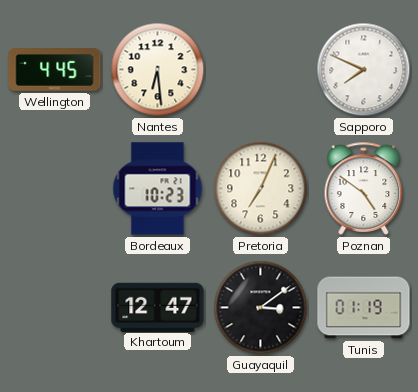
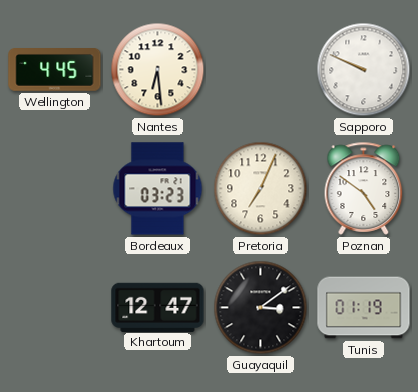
Sapporo: 7:49 -> 9:49 (364, 70)
Bordeaux: 10:23 -> 03:23 (158, 189)
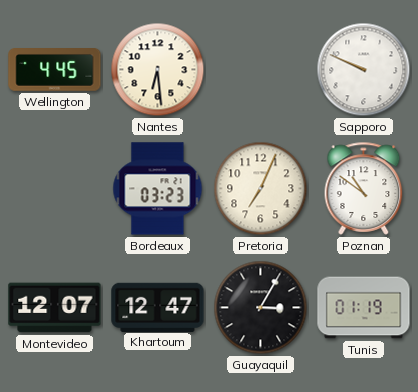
Poznan: 4:51 -> 10:51 (364, 188)
Montevideo: none -> 12:07 (55, 308)
Guayaquil: 3:09 -> 3:05 (261, 308)
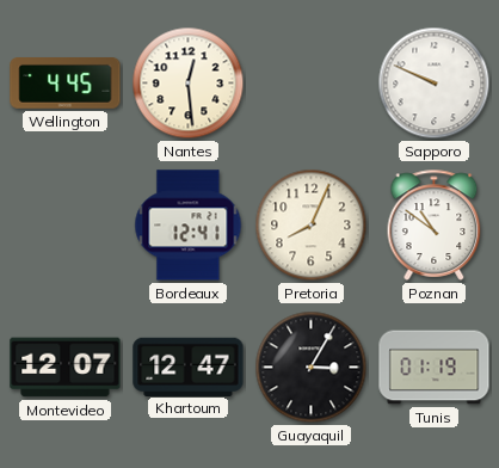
Nantes: 6:29 -> 12:29 (189, 84)
Bordeaux: 03:23 -> 12:41 (189, 226)
Pretoria: 7:04 -> 8:04 (312, 226)
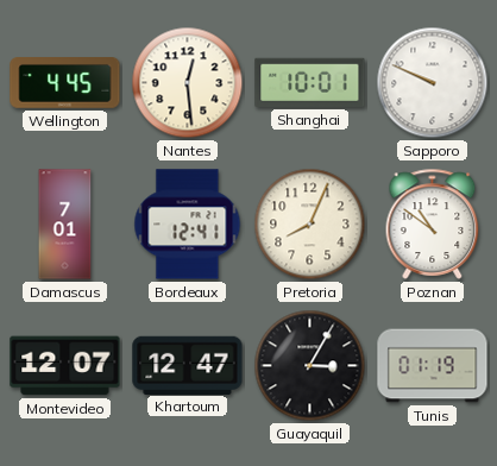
Shanghai: none -> 10:01 (310, 82)
Damascus: none -> 7:01 (65, 225)
